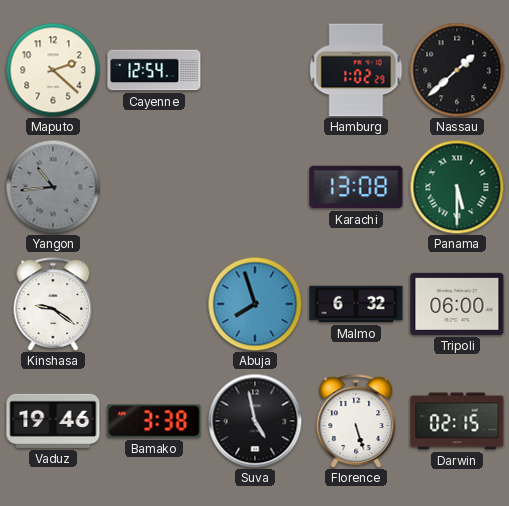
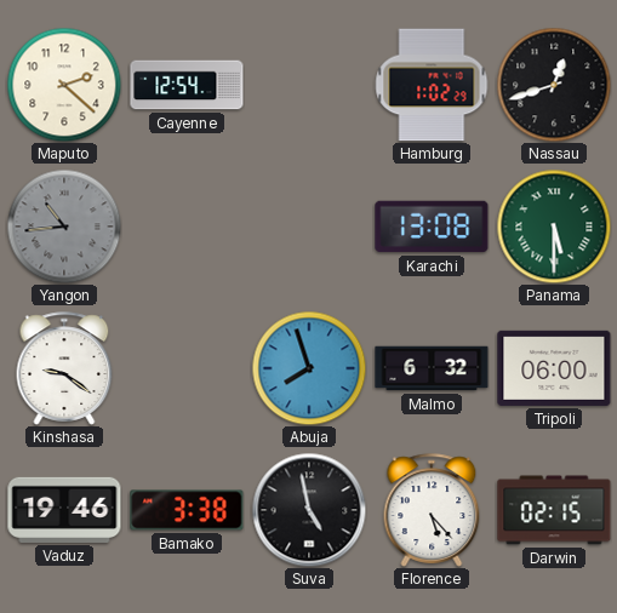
Nassau: 1:38 -> 12:42 (554, 85)
Florence: 5:27 -> 5:23 (432, 510)
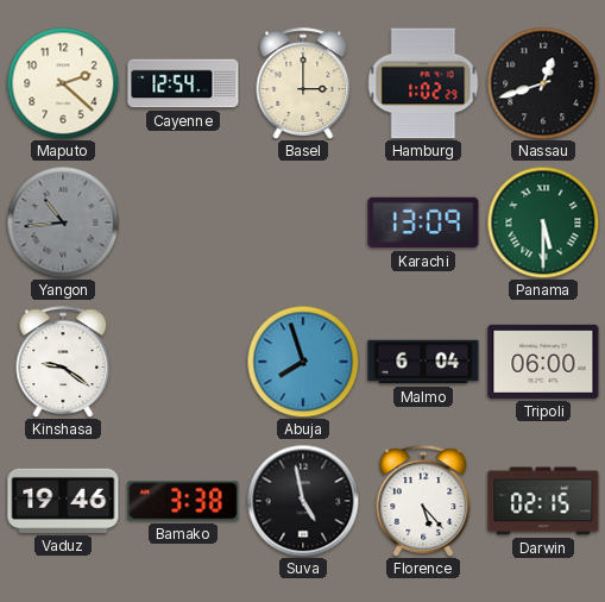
Basel: none -> 3:00 (303, 83)
Karachi: 13:08 -> 13:09 (423, 222)
Malmo: 6:32 -> 6:04 (423, 362)
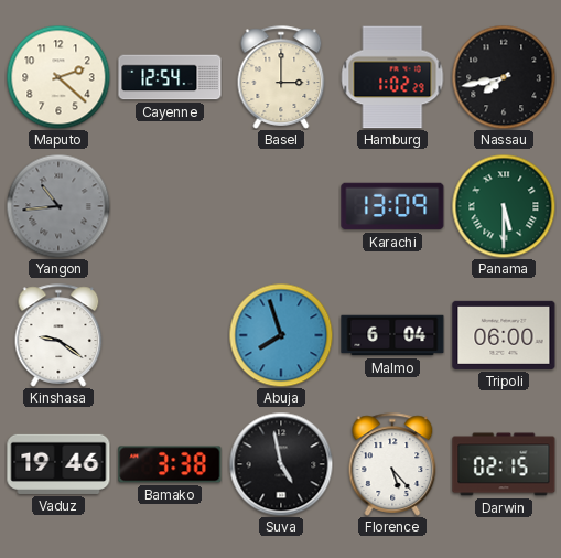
Nassau: 12:42 -> 7:43 (504, 77)
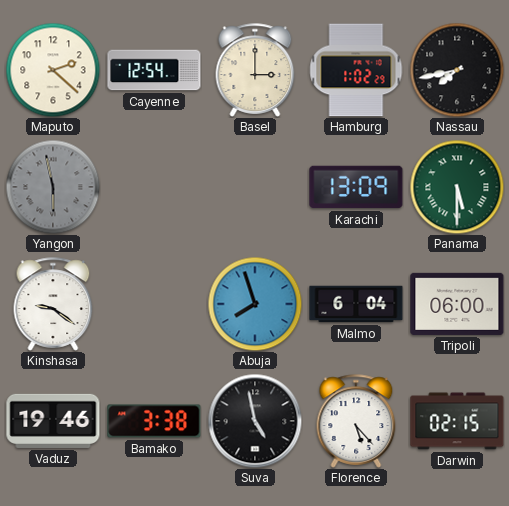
Yangon: 10:44 -> 5:58 (53, 187)
